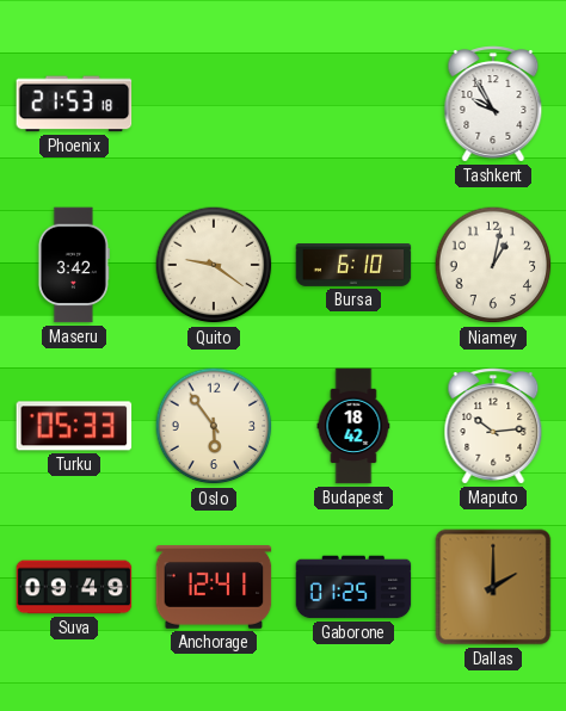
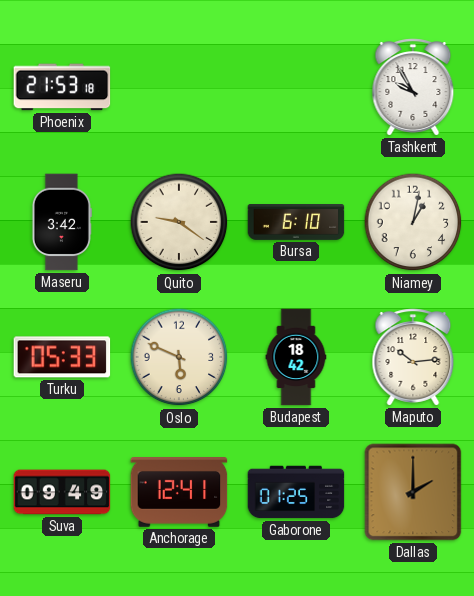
Oslo: 5:54 -> 5:49 (179, 357)
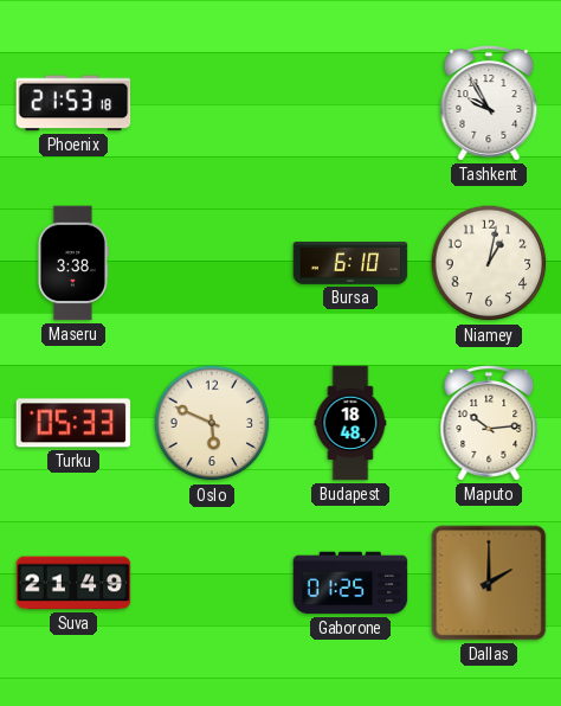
Maseru: 3:42 -> 3:38 (73, 263)
Quito: 9:21 -> none (179, 222)
Budapest: 18:42 -> 18:48 (350, 423)
Suva: 09:49 -> 21:49 (73, 583)
Anchorage: 12:41 -> none (179, 493)
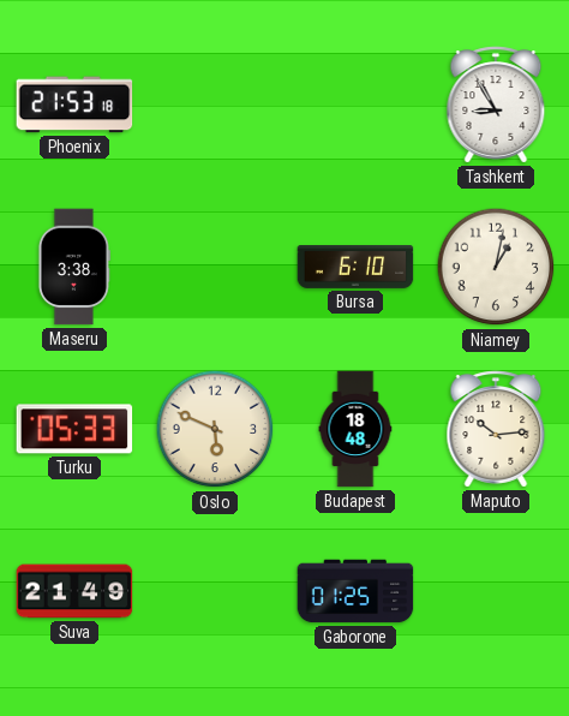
Tashkent: 9:55 -> 8:55 (496, 105)
Dallas: 2:00 -> none (489, 583)
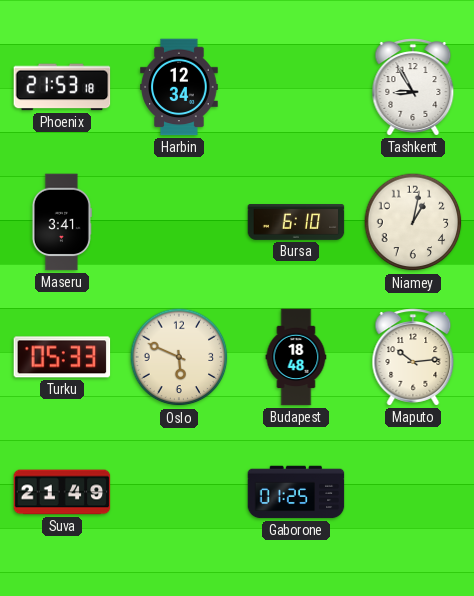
Harbin: none -> 12:34 (179, 87)
Maseru: 3:38 -> 3:41 (62, 222)
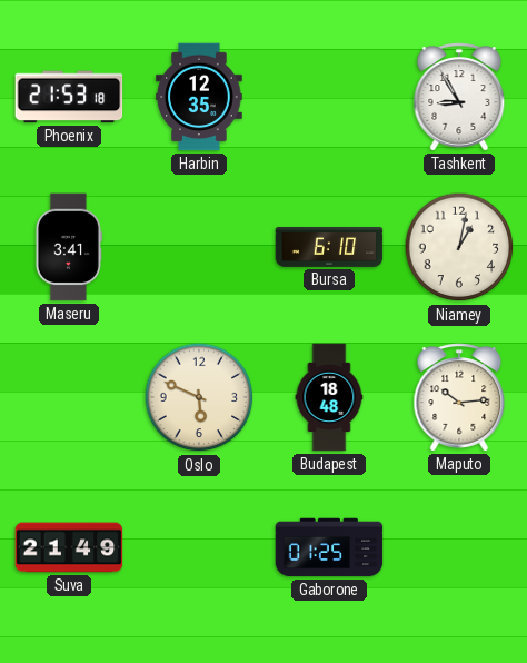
Harbin: 12:34 -> 12:35 (199, 97)
Turku: 05:33 -> none (62, 357)
